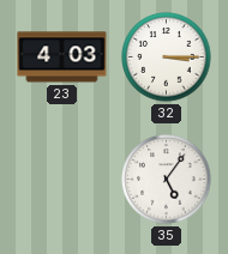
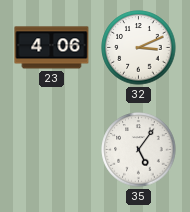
23: 4:03 -> 4:06 (52, 48)
32: 3:15 -> 3:11 (139, 48)
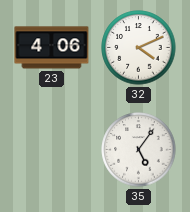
32: 3:11 -> 4:11 (139, 48)
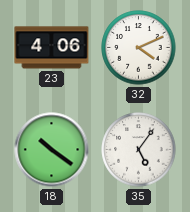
18: none -> 10:21 (52, 150)
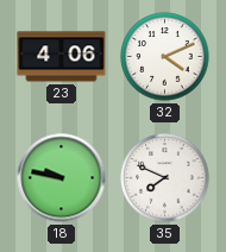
18: 10:21 -> 9:47 (62, 178)
35: 5:06 -> 7:49 (165, 178)
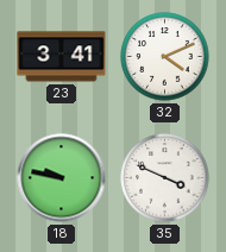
23: 4:06 -> 3:41 (62, 57)
35: 7:49 -> 3:49 (165, 178)
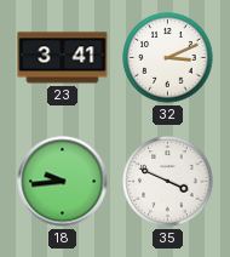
32: 4:11 -> 3:11 (168, 58)
18: 9:47 -> 9:44 (63, 182)
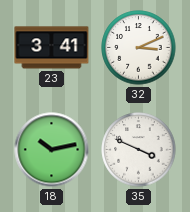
18: 9:44 -> 10:13 (52, 150)
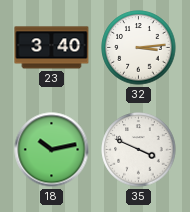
23: 3:41 -> 3:40 (52, 48)
32: 3:11 -> 3:14 (139, 48)
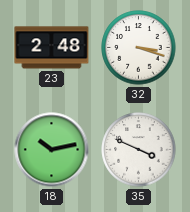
23: 3:40 -> 2:48 (52, 48)
32: 3:14 -> 3:18 (139, 48)
